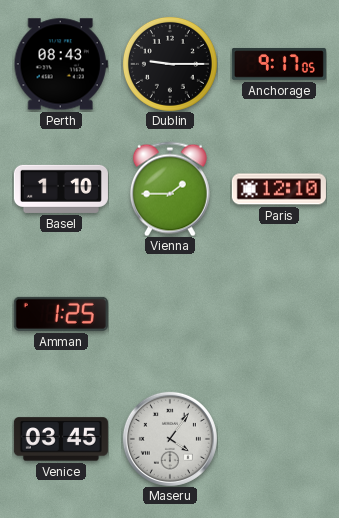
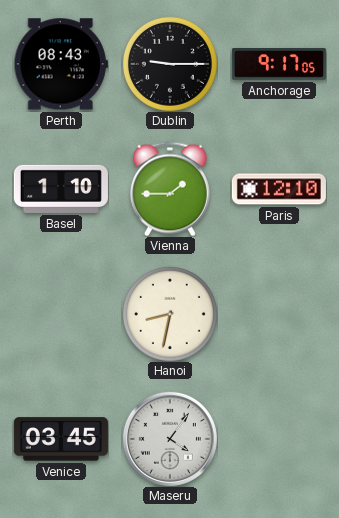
Amman: 1:25 -> none (61, 314)
Hanoi: none -> 8:32 (170, 314)
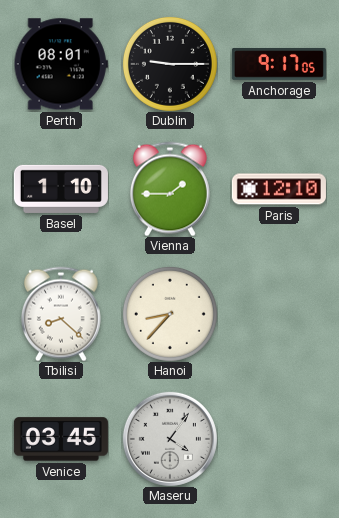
Perth: 08:43 -> 08:01 (61, 64)
Tbilisi: none -> 8:22 (61, 314)
Hanoi: 8:32 -> 8:37 (170, 314)
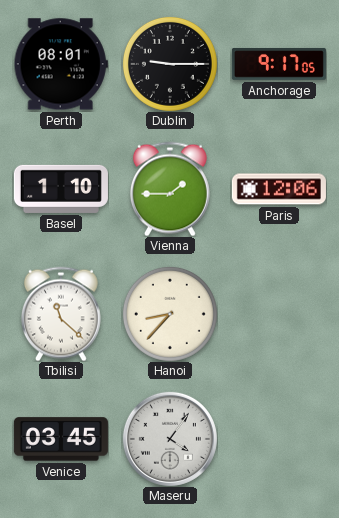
Paris: 12:10 -> 12:06 (279, 189)
Tbilisi: 8:22 -> 11:22 (61, 314)
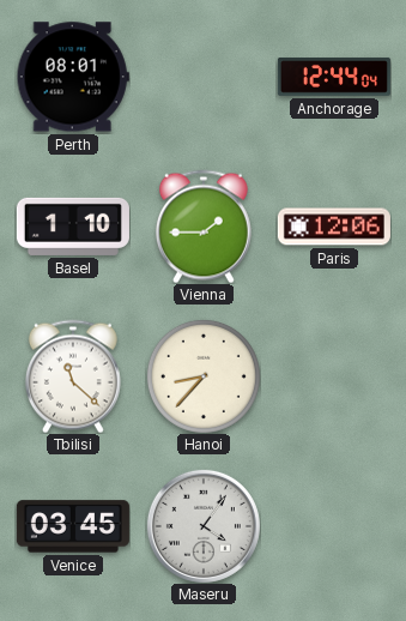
Dublin: 9:15 -> none (170, 64)
Anchorage: 9:17 -> 12:44 (334, 78)
